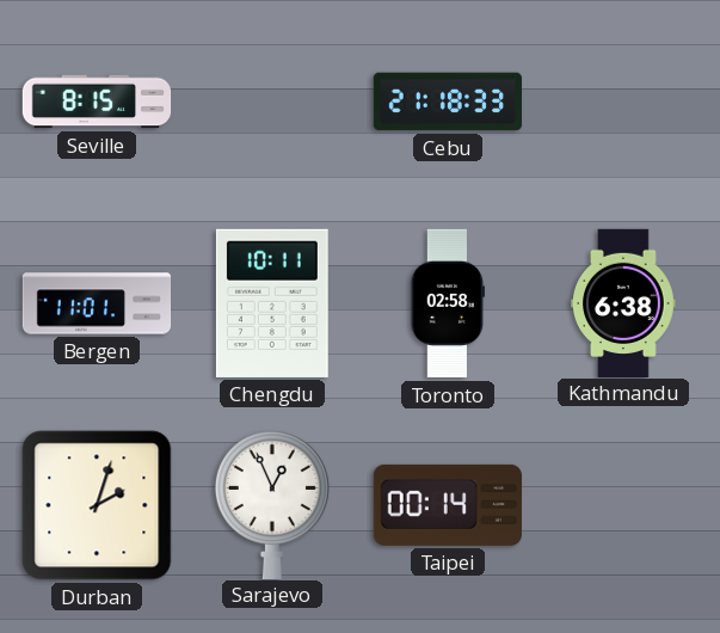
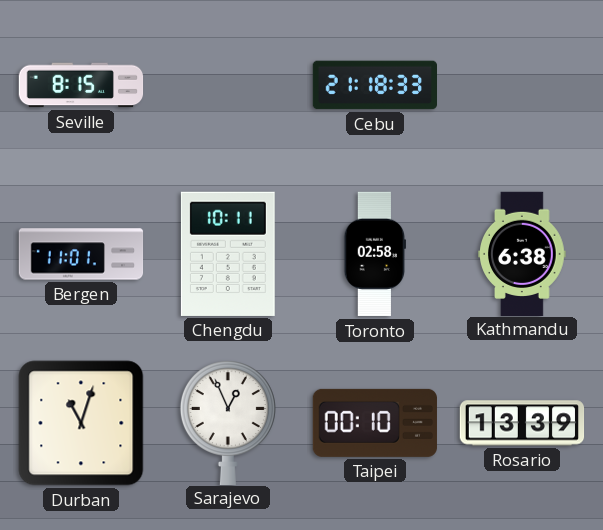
Durban: 2:03 -> 11:03 (81, 423)
Taipei: 00:14 -> 00:10 (375, 423)
Rosario: none -> 13:39 (522, 423)
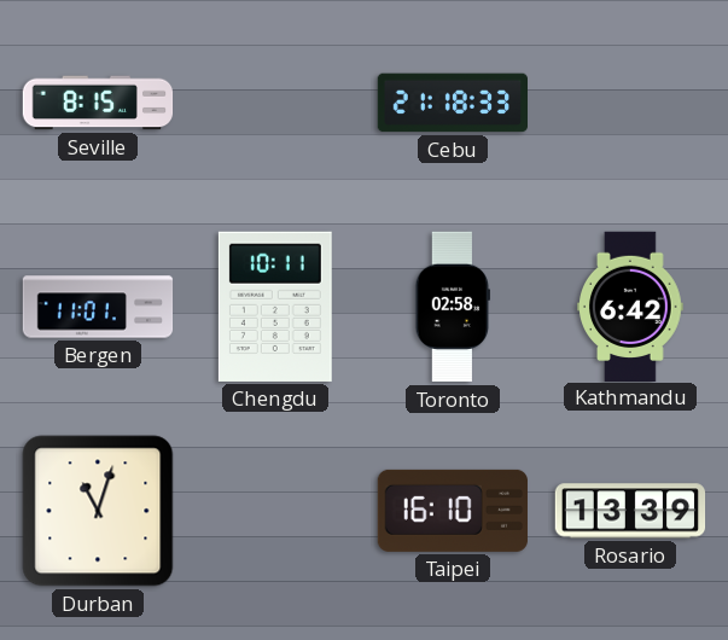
Kathmandu: 6:38 -> 6:42 (630, 306)
Sarajevo: 12:56 -> none (228, 423)
Taipei: 00:10 -> 16:10 (453, 511)
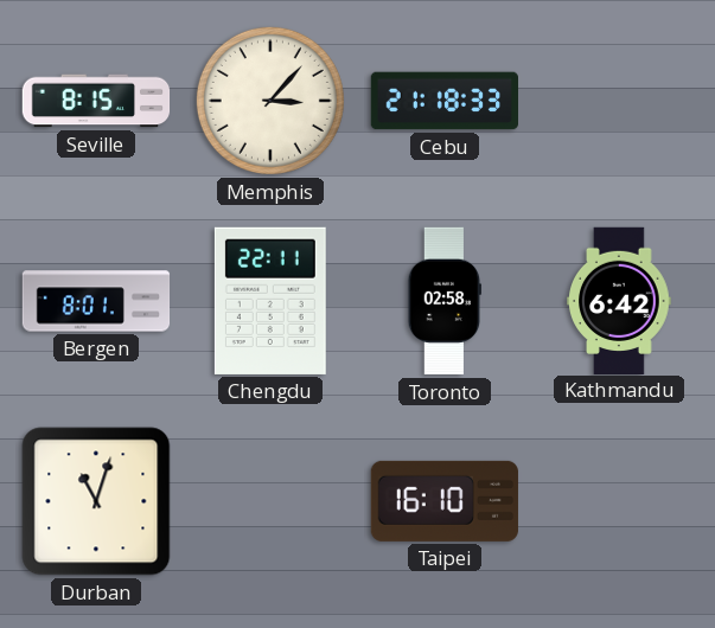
Memphis: none -> 3:07 (270, 101)
Bergen: 11:01 -> 8:01 (96, 301)
Chengdu: 10:11 -> 22:11 (270, 301)
Rosario: 13:39 -> none (630, 511)
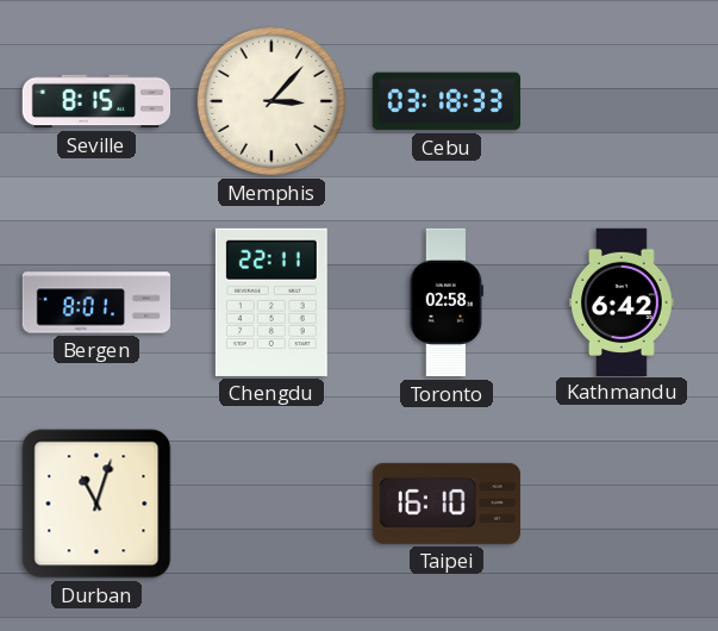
Cebu: 21:18 -> 03:18 (445, 101)
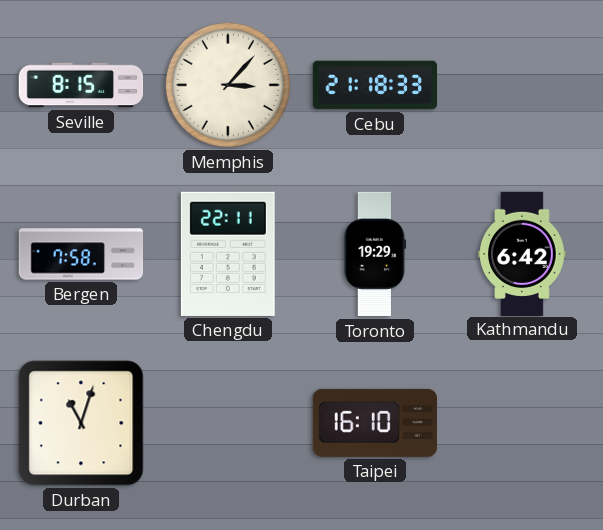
Cebu: 03:18 -> 21:18 (374, 85)
Bergen: 8:01 -> 7:58 (81, 254)
Toronto: 02:58 -> 19:29 (374, 254)
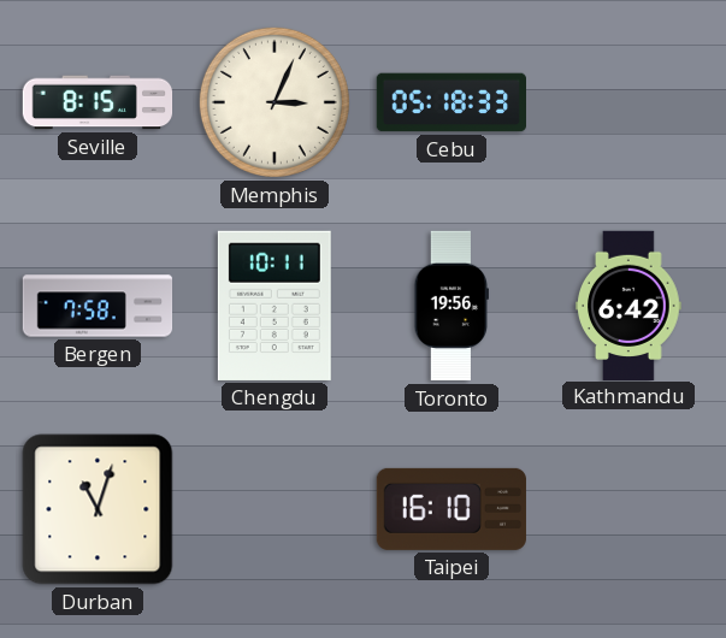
Memphis: 3:07 -> 3:04 (275, 102)
Cebu: 21:18 -> 05:18 (450, 102)
Chengdu: 22:11 -> 10:11 (275, 306)
Toronto: 19:29 -> 19:56 (450, 306)
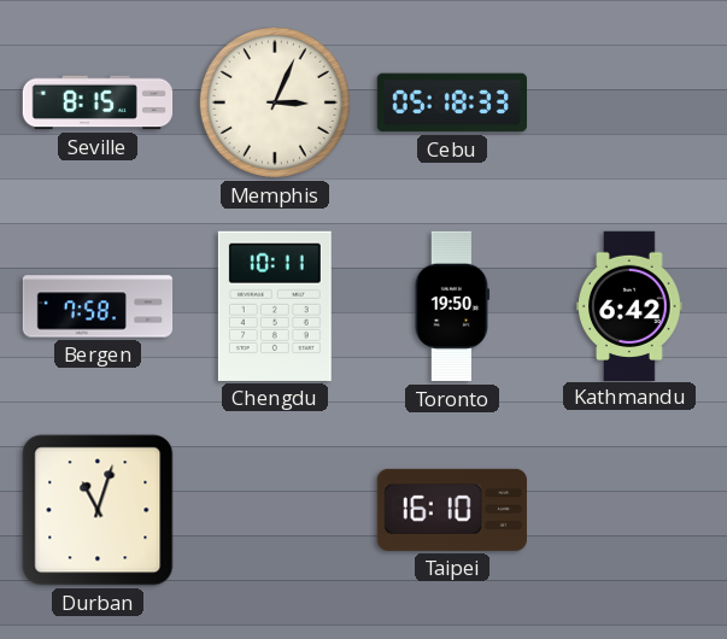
Toronto: 19:56 -> 19:50 (451, 306)
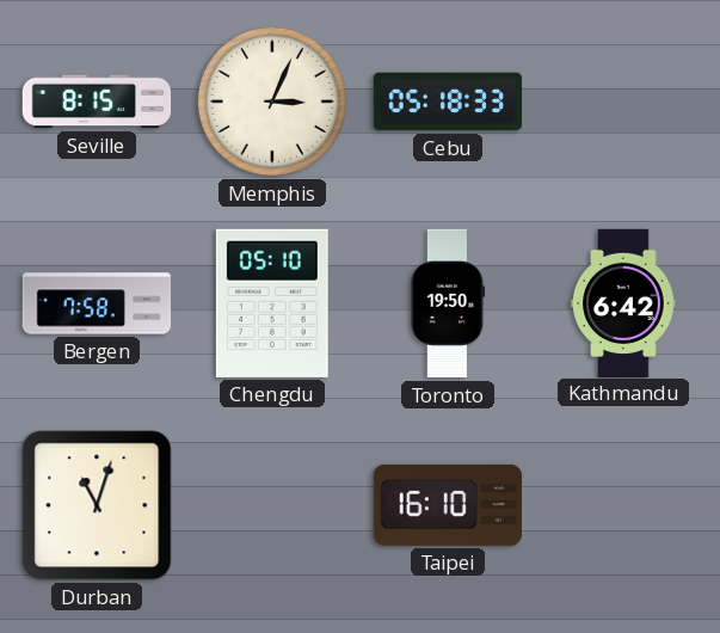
Chengdu: 10:11 -> 05:10 (272, 303)
